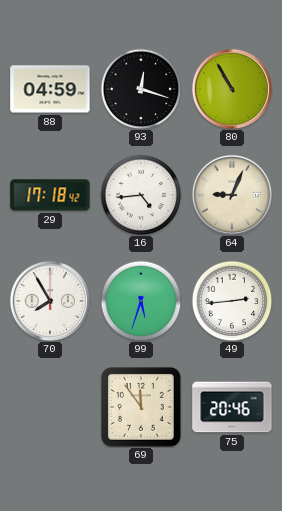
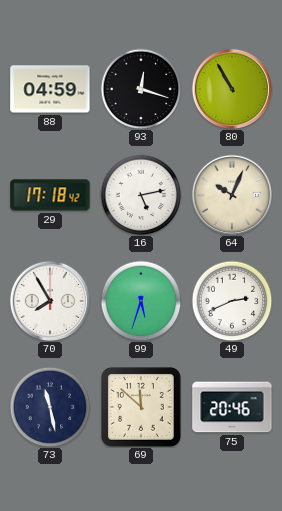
16: 4:44 -> 5:13 (141, 195)
64: 9:04 -> 10:04 (231, 194)
49: 2:44 -> 2:41 (232, 301)
73: none -> 11:28 (50, 407)
69: 11:54 -> 11:52 (142, 408)
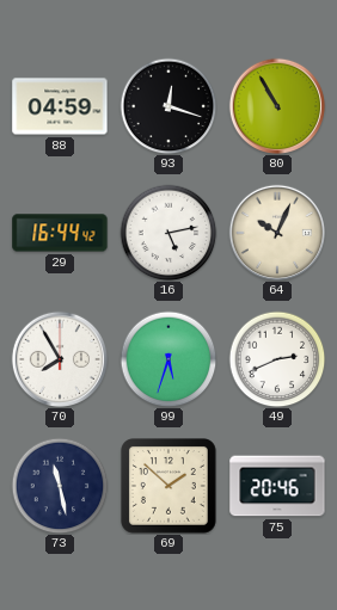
29: 17:18 -> 16:44 (60, 233)
69: 11:52 -> 1:52 (170, 487)
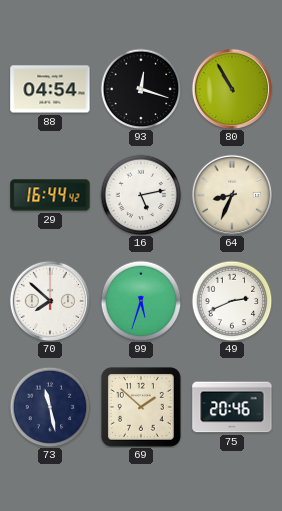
88: 04:59 -> 04:54 (50, 89)
64: 10:04 -> 8:34 (231, 194)
70: 7:55 -> 7:52 (49, 300)
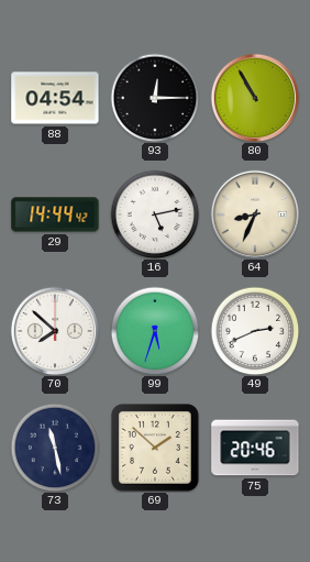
93: 12:18 -> 12:15 (155, 98)
29: 16:44 -> 14:44 (55, 214)
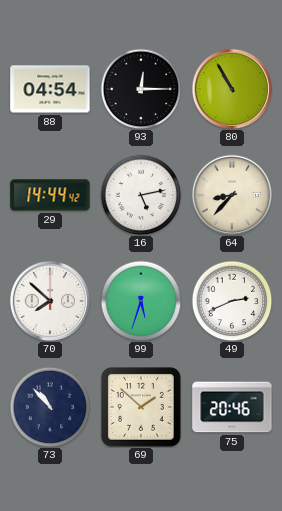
64: 8:34 -> 8:37 (231, 194)
73: 11:28 -> 10:53 (50, 407)
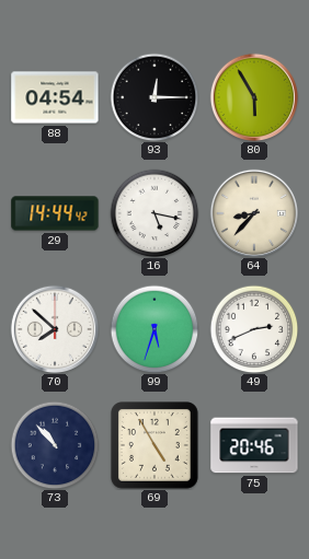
80: 10:55 -> 5:55 (253, 96)
16: 5:13 -> 5:17 (154, 213)
69: 1:52 -> 4:55 (156, 446)
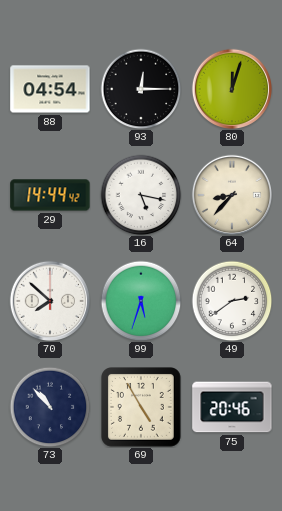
80: 5:55 -> 12:03 (231, 88)
49: 2:41 -> 2:39 (232, 301)
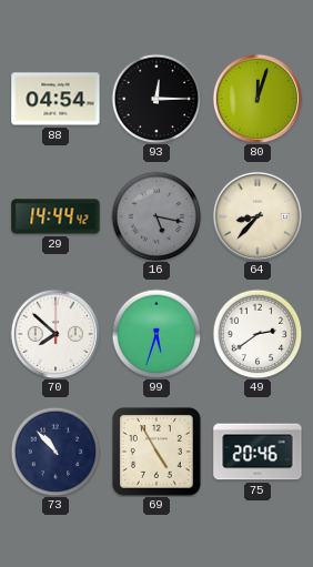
16 dial: white -> grey (156, 216)
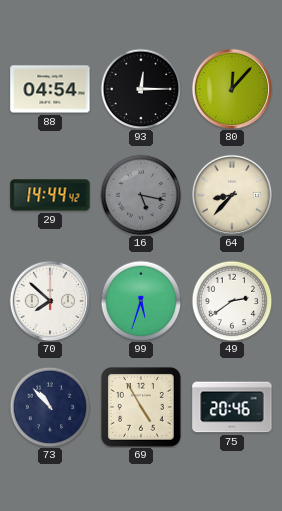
80: 12:03 -> 12:07 (231, 88)
